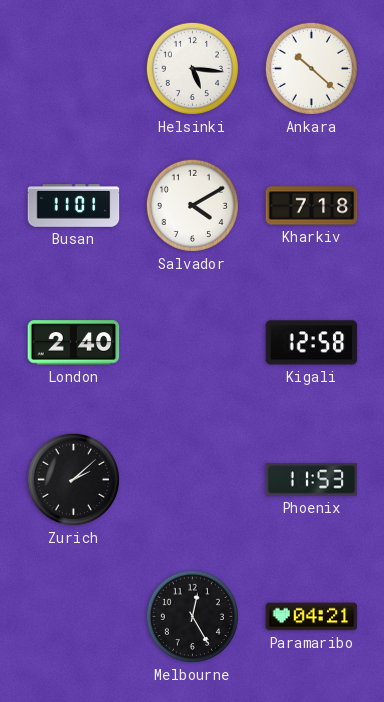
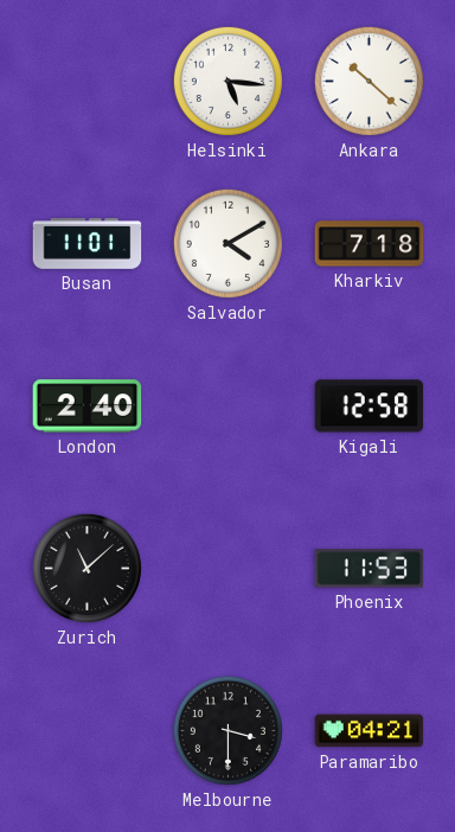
Zurich: 2:08 -> 11:08 (86, 568)
Melbourne: 12:25 -> 3:30 (227, 730)
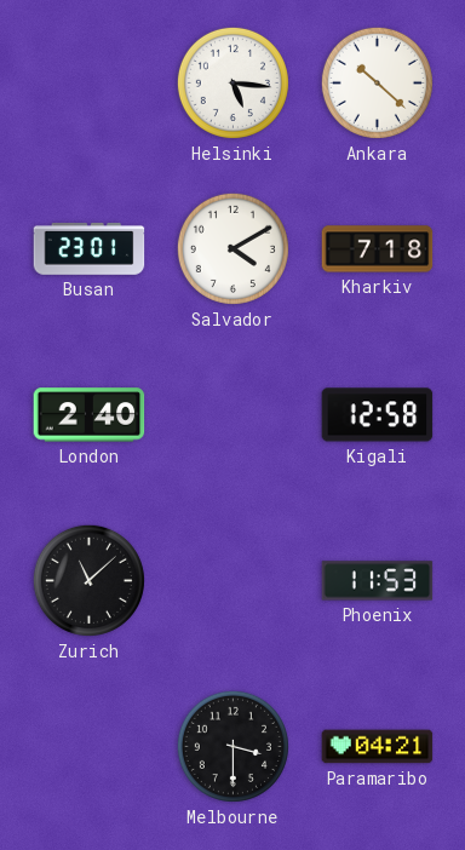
Busan: 11:01 -> 23:01 (90, 249)
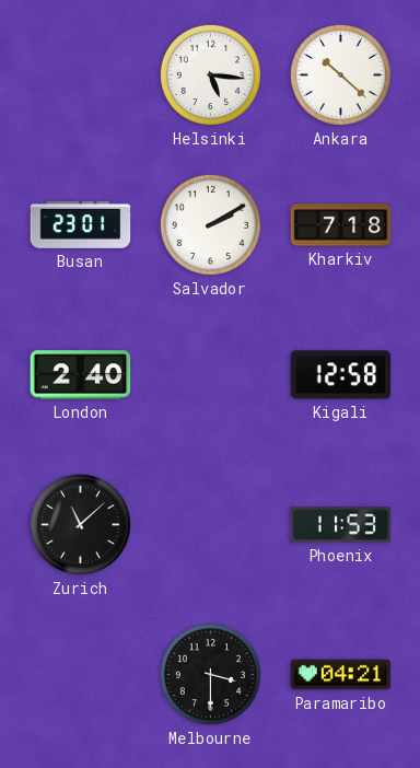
Salvador: 4:10 -> 2:10 (210, 224)
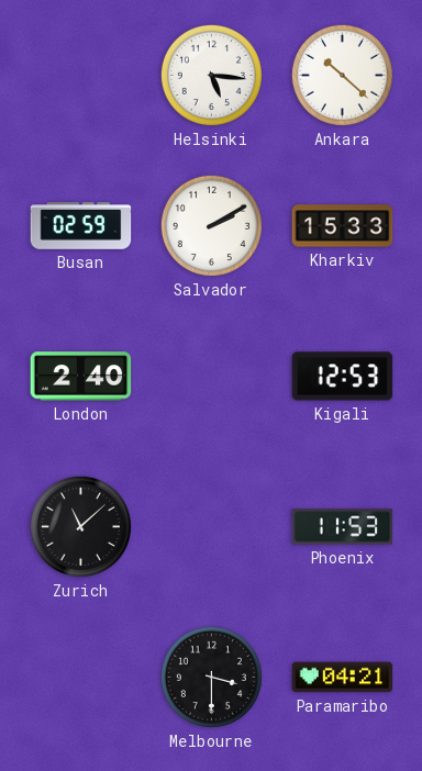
Busan: 23:01 -> 02:59 (81, 226)
Kharkiv: 7:18 -> 15:33 (343, 226)
Kigali: 12:58 -> 12:53 (343, 377)
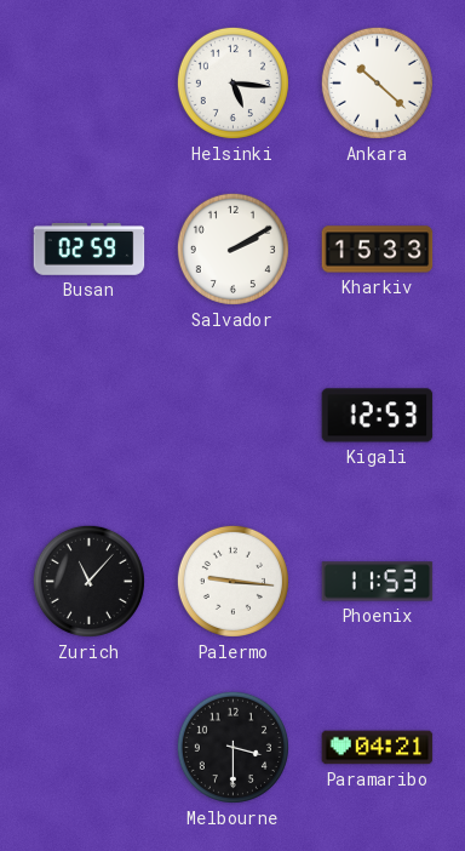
London: 2:40 -> none (81, 377)
Zurich: 11:08 -> 11:07 (88, 581)
Palermo: none -> 9:16 (232, 581)
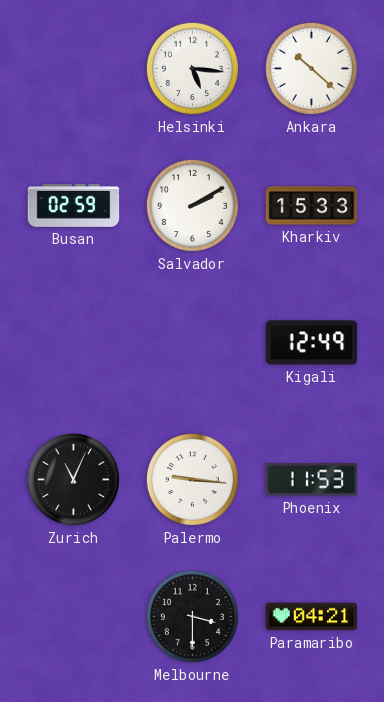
Kigali: 12:53 -> 12:49 (312, 343)
Zurich: 11:07 -> 11:04 (73, 479)
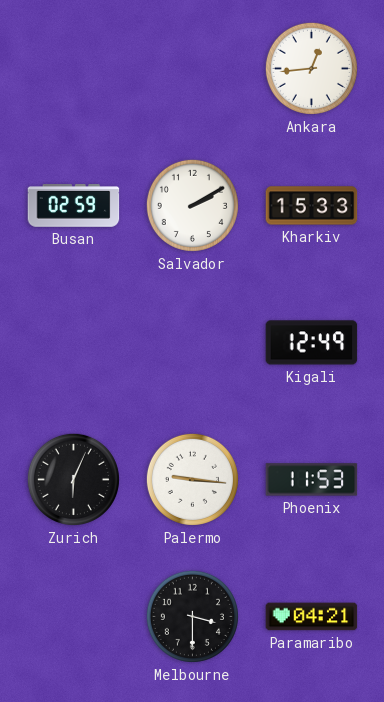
Helsinki: 5:16 -> none (192, 68)
Ankara: 10:22 -> 12:44 (311, 68)
Zurich: 11:04 -> 6:04 (73, 479)
